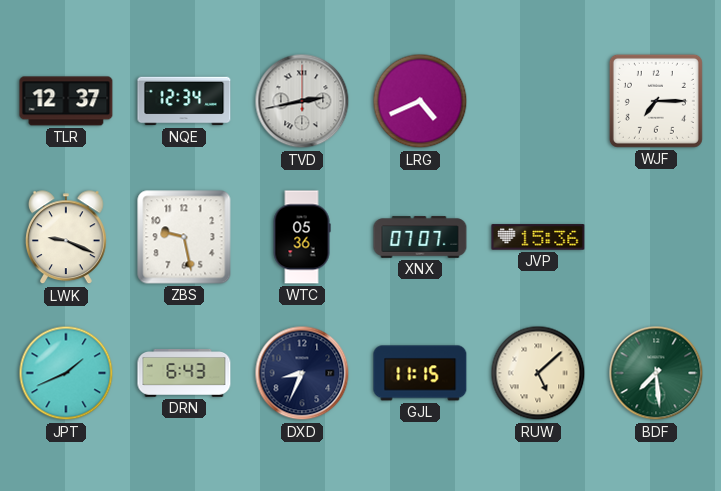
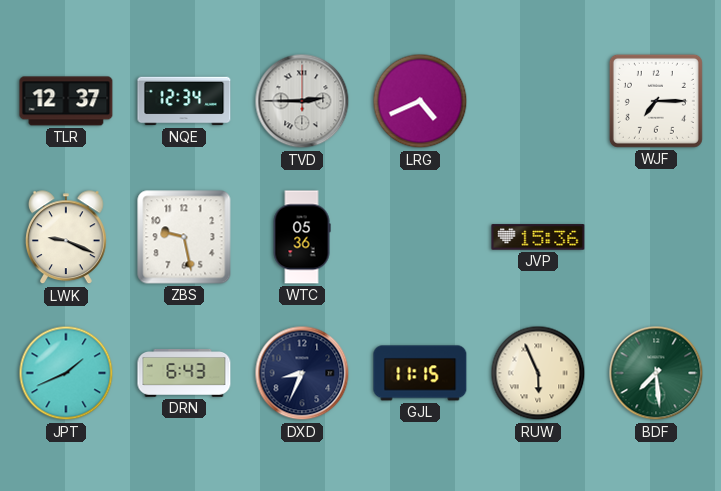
TVD: 2:43 -> 2:45 (302, 101)
XNX: 07:07 -> none (420, 237)
RUW: 5:08 -> 5:56 (538, 373)
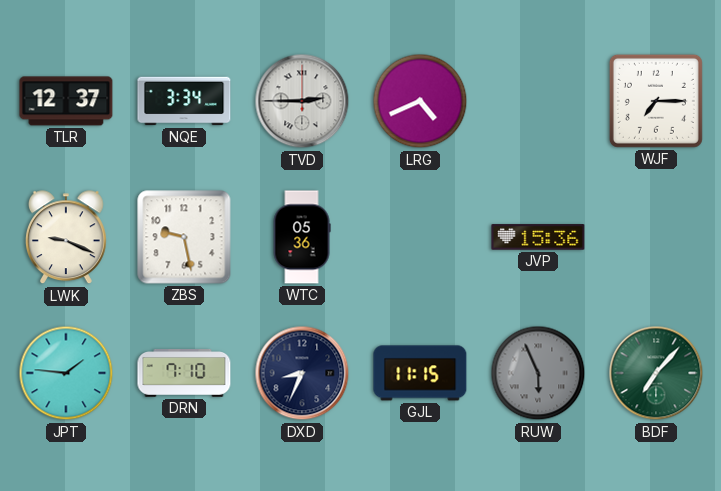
NQE: 12:34 -> 3:34 (184, 101)
JPT: 1:41 -> 1:46 (66, 373)
DRN: 6:43 -> 7:10 (184, 374)
RUW dial: cream -> grey (538, 373)
BDF: 7:29 -> 7:07 (656, 373)
